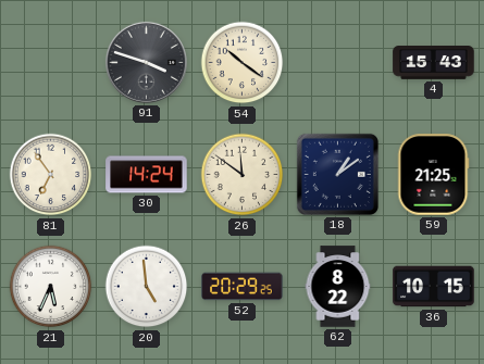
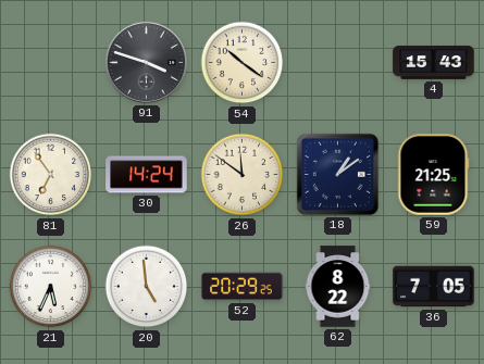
36: 10:15 -> 7:05 (434, 287)
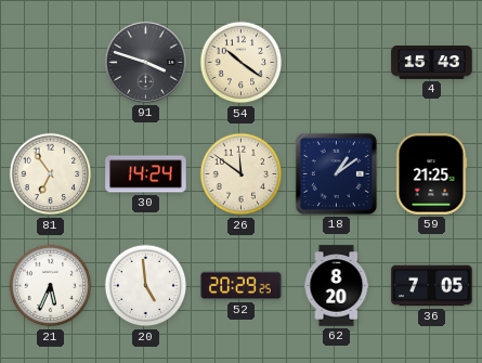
62: 8:22 -> 8:20 (337, 286)
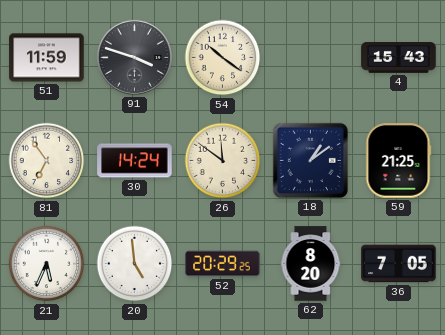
51: none -> 11:59 (47, 58)
